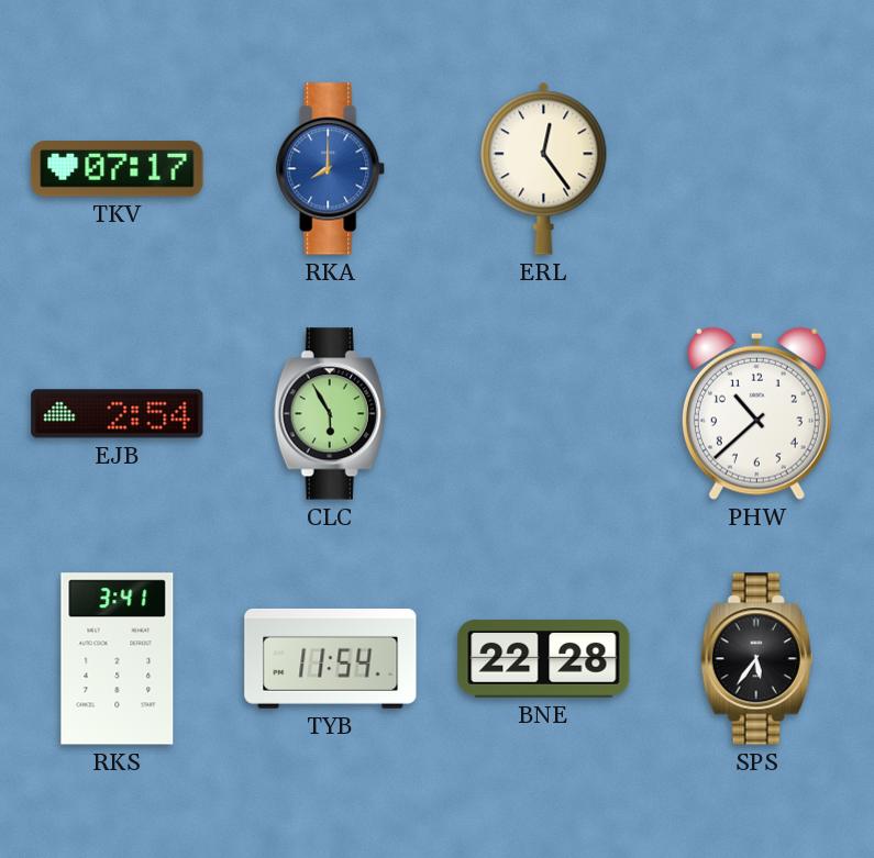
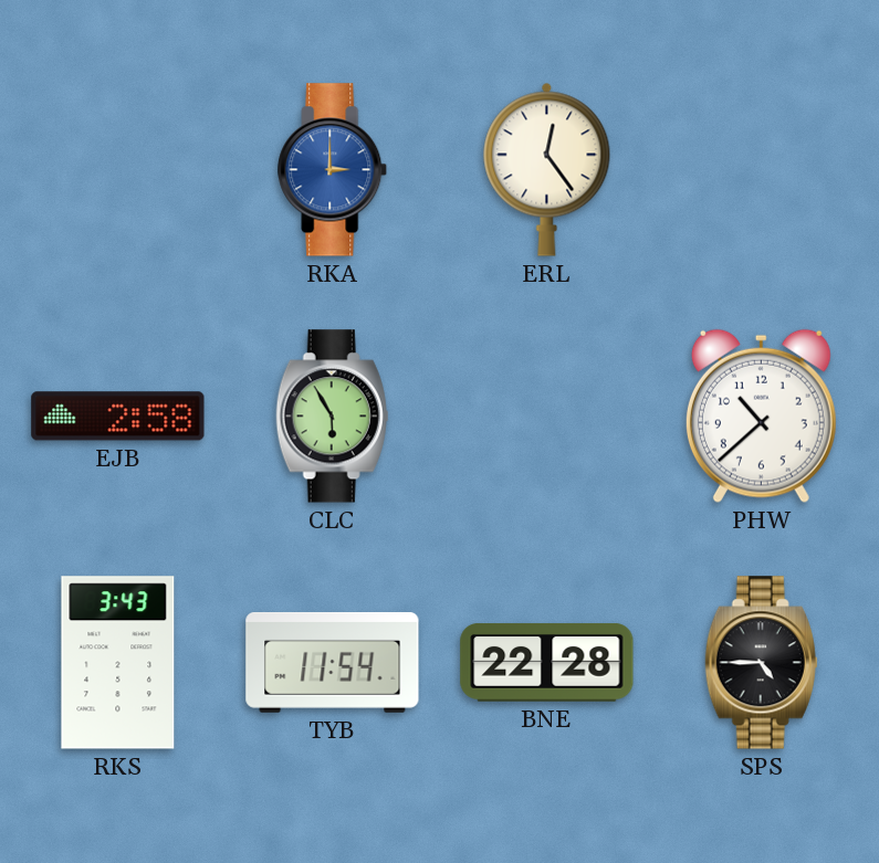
TKV: 07:17 -> none (118, 169)
RKA: 8:00 -> 3:00 (333, 170)
EJB: 2:54 -> 2:58 (118, 417)
RKS: 3:41 -> 3:43 (118, 663)
SPS: 5:36 -> 4:45 (762, 663)
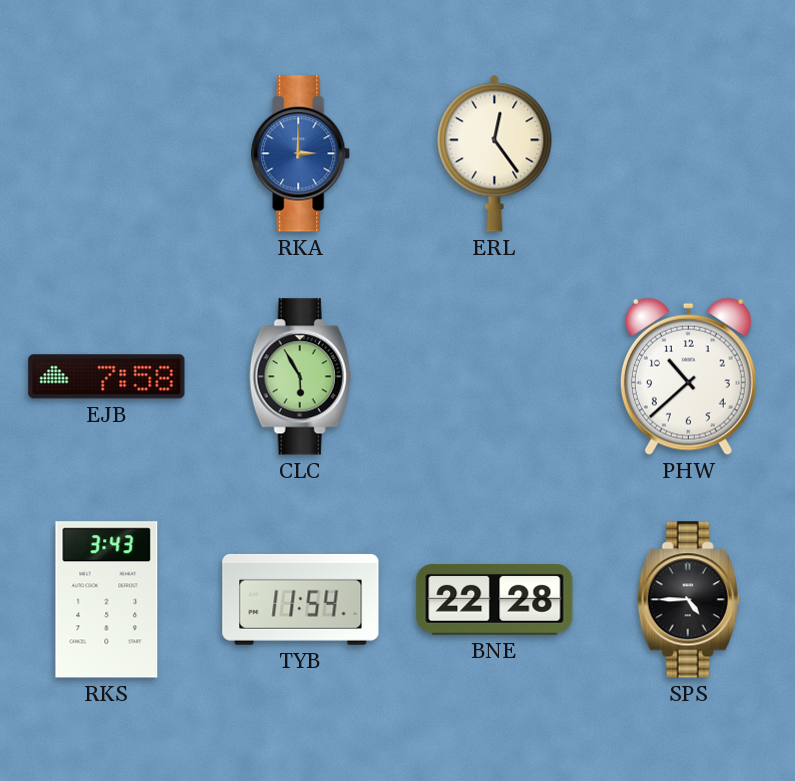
EJB: 2:58 -> 7:58 (107, 377)
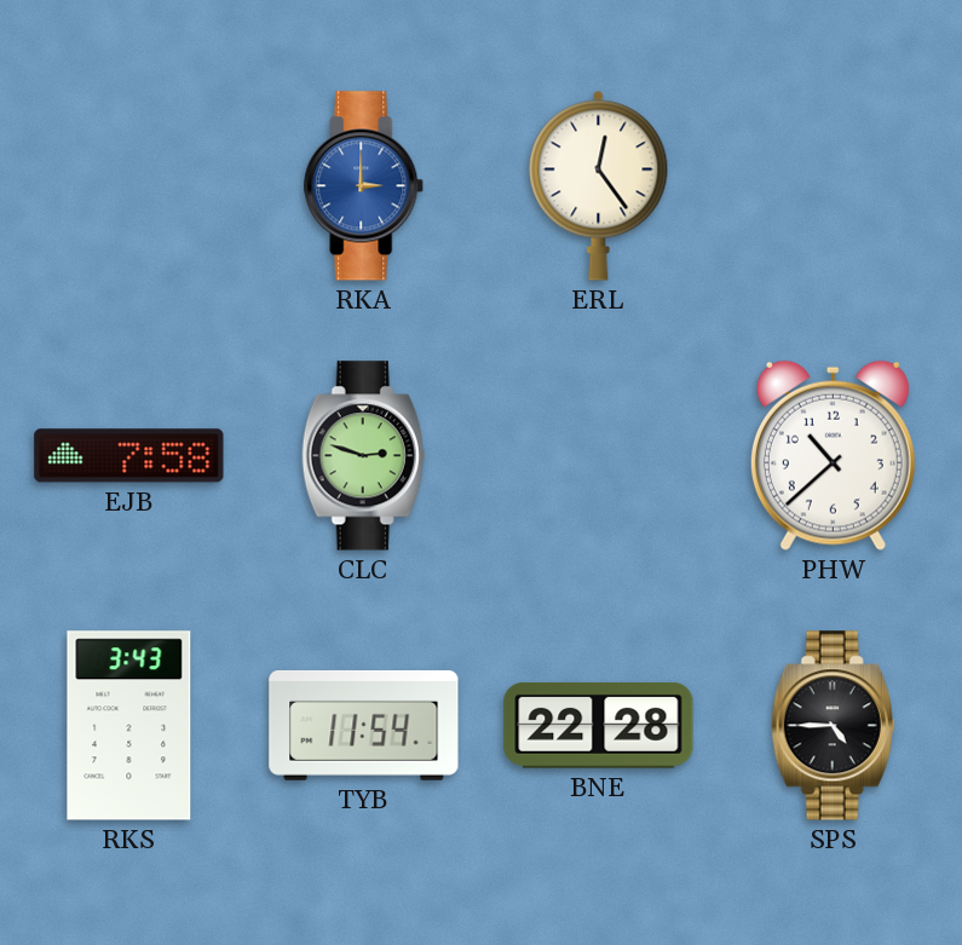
CLC: 5:55 -> 2:48 (364, 456)
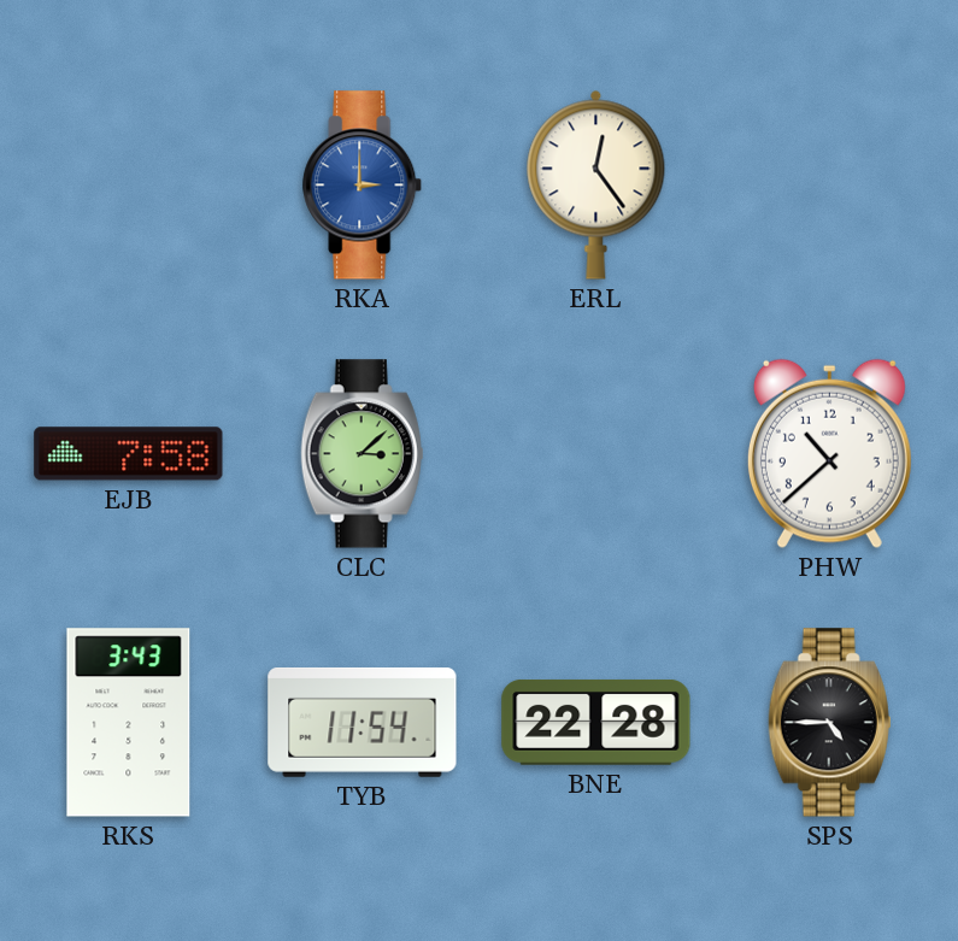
CLC: 2:48 -> 3:08 (363, 454)
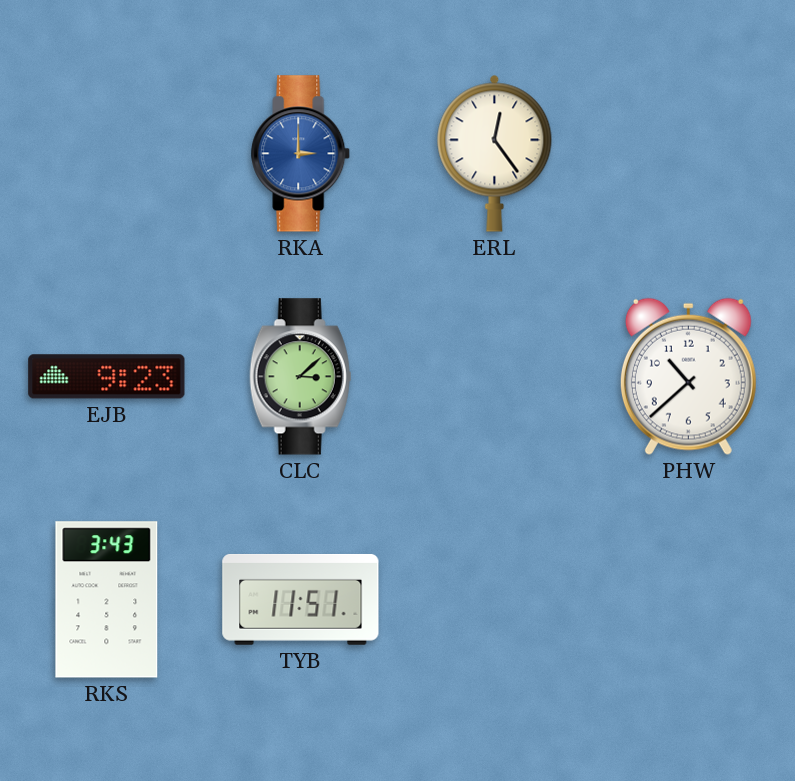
EJB: 7:58 -> 9:23 (107, 377)
TYB: 11:54 -> 11:51 (301, 599)
BNE: 22:28 -> none (596, 723)
SPS: 4:45 -> none (830, 723)
